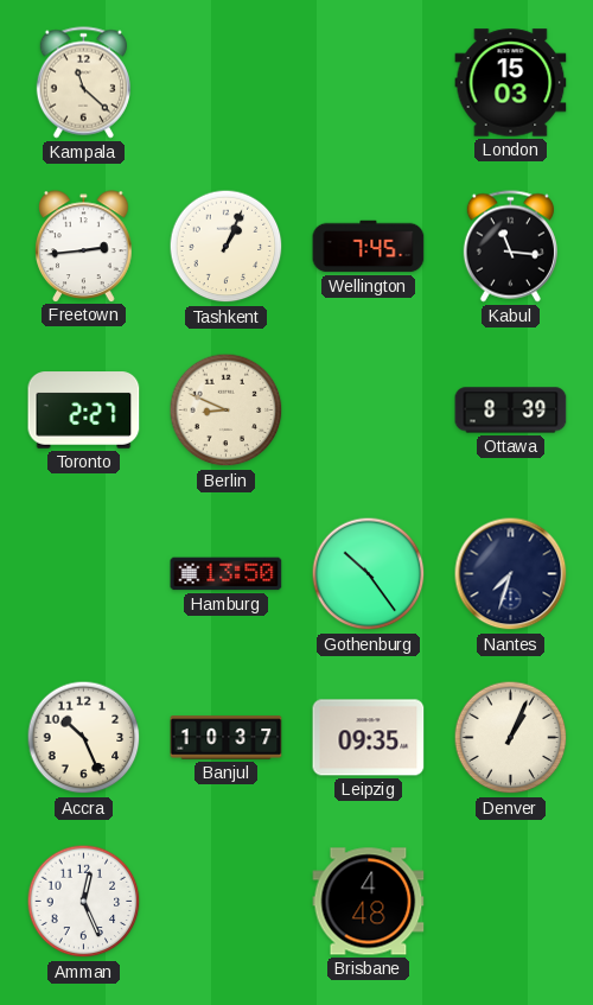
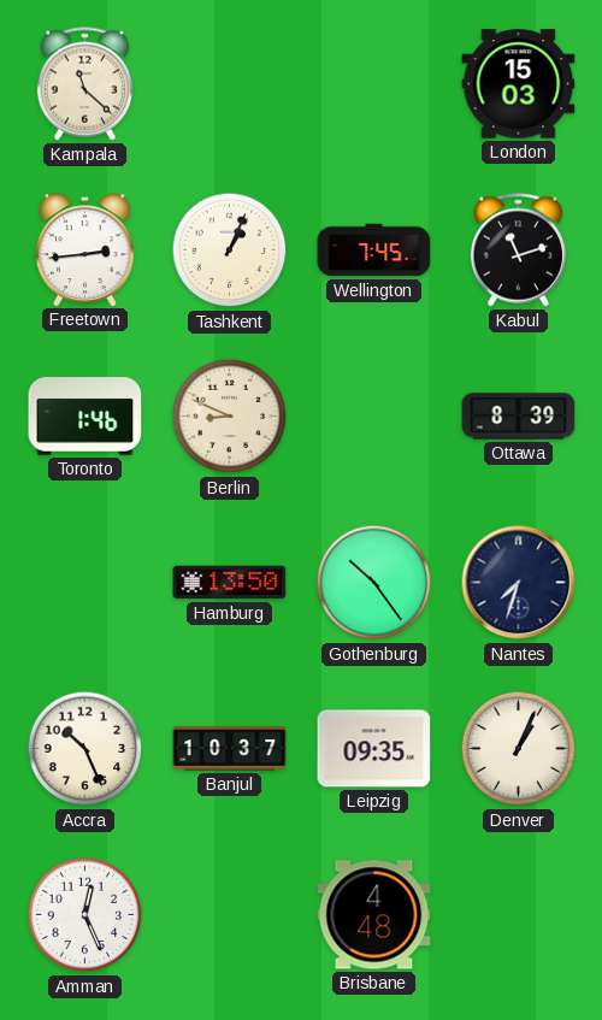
Kabul: 11:16 -> 11:12 (518, 250)
Toronto: 2:27 -> 1:46 (85, 417)
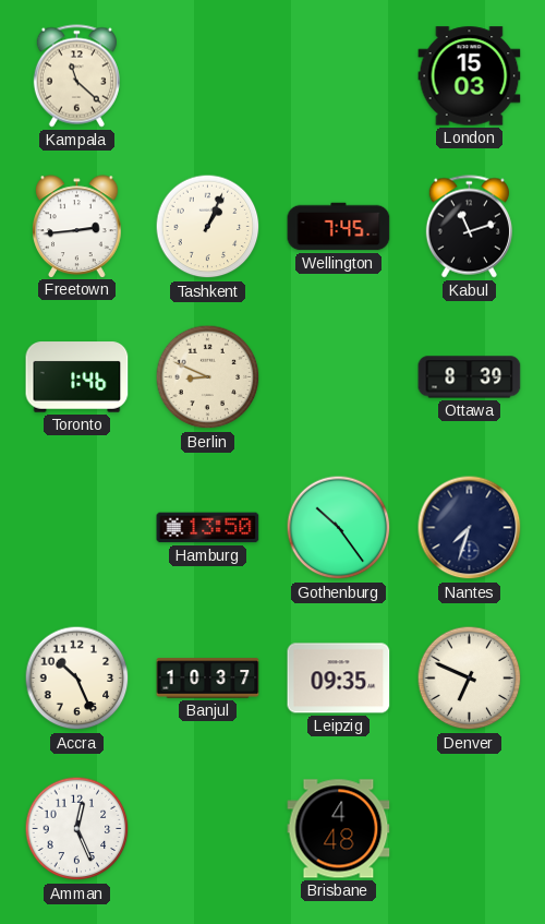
Denver: 1:04 -> 6:49 (470, 679)
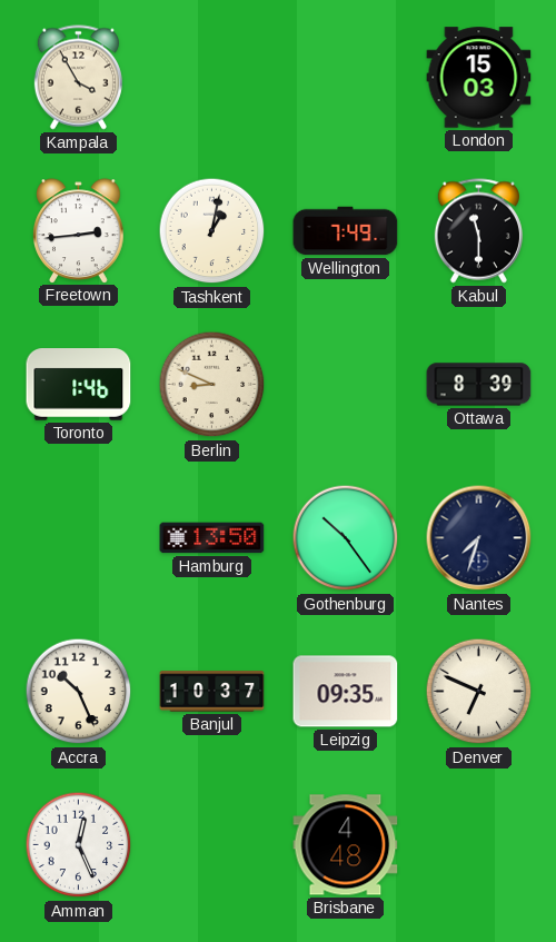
Kampala: 11:22 -> 3:55 (78, 78)
Tashkent: 1:04 -> 1:02 (212, 231)
Wellington: 7:45 -> 7:49 (346, 231)
Kabul: 11:12 -> 11:30 (478, 231)
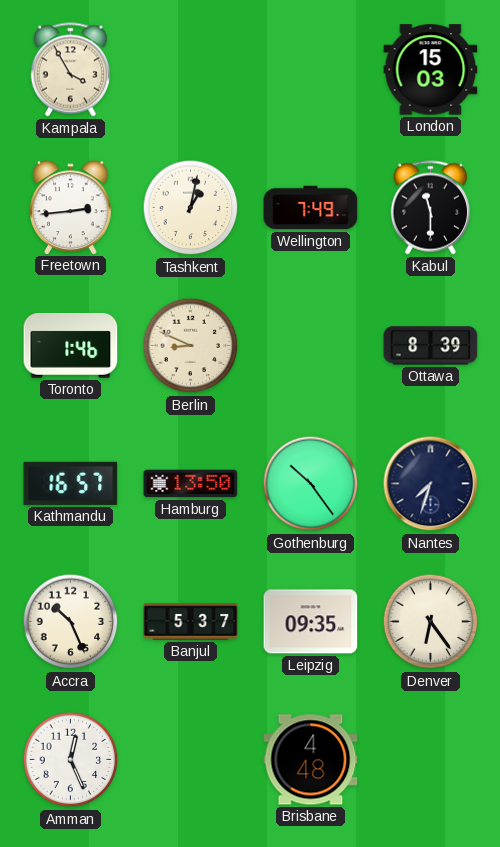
Kathmandu: none -> 16:57 (71, 483)
Banjul: 10:37 -> 5:37 (191, 622)
Denver: 6:49 -> 6:24 (431, 622)
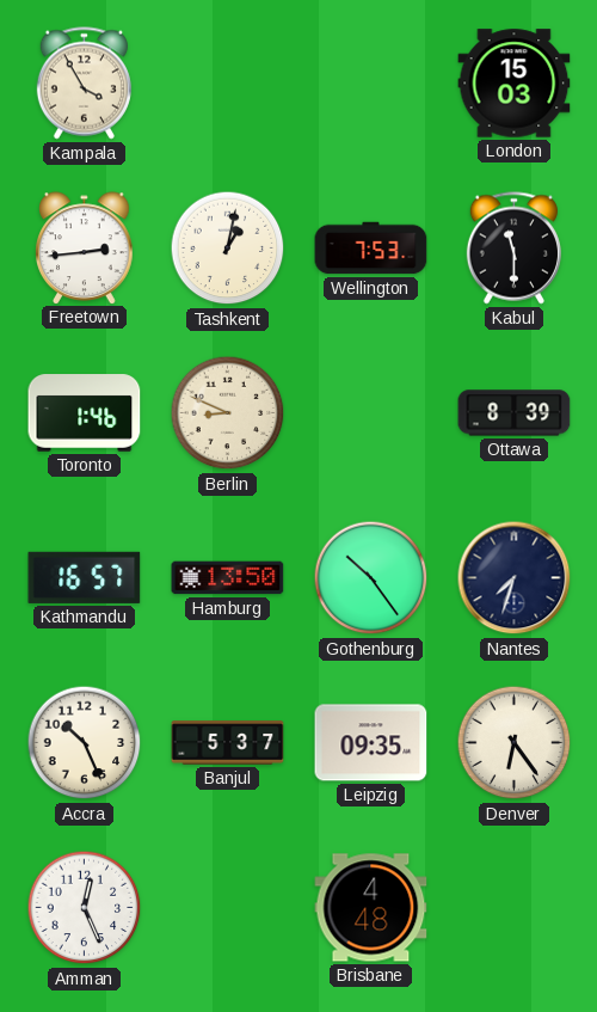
Wellington: 7:49 -> 7:53 (371, 249)
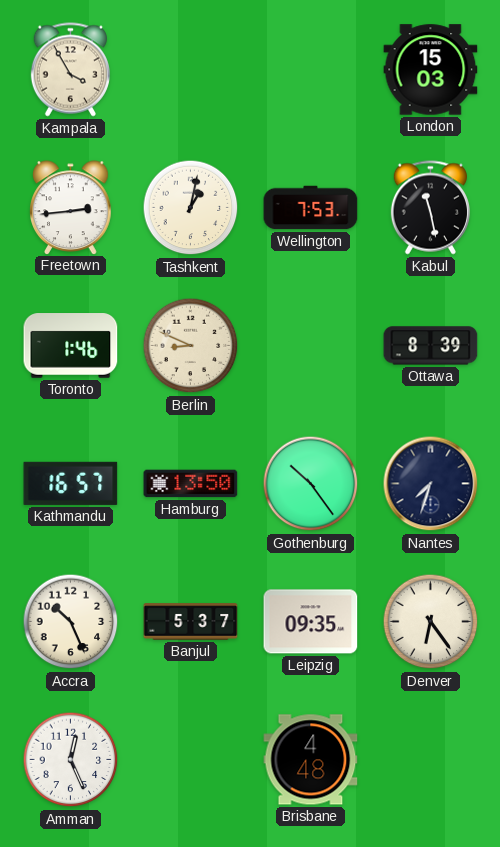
Kabul: 11:30 -> 11:28 (430, 208)
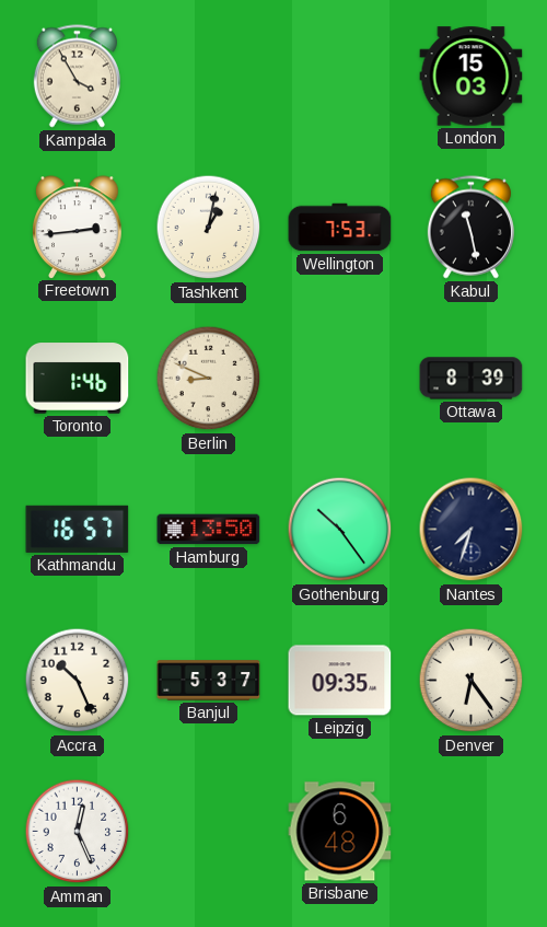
Brisbane: 4:48 -> 6:48 (340, 832)
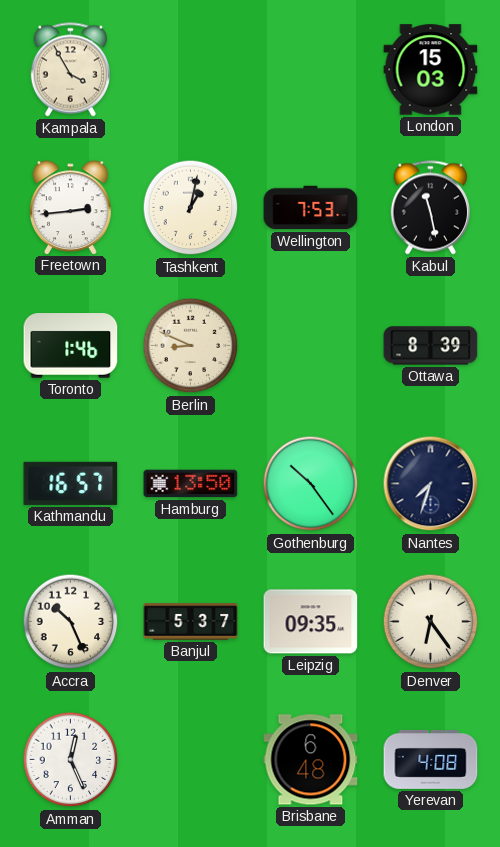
Yerevan: none -> 4:08 (431, 759)
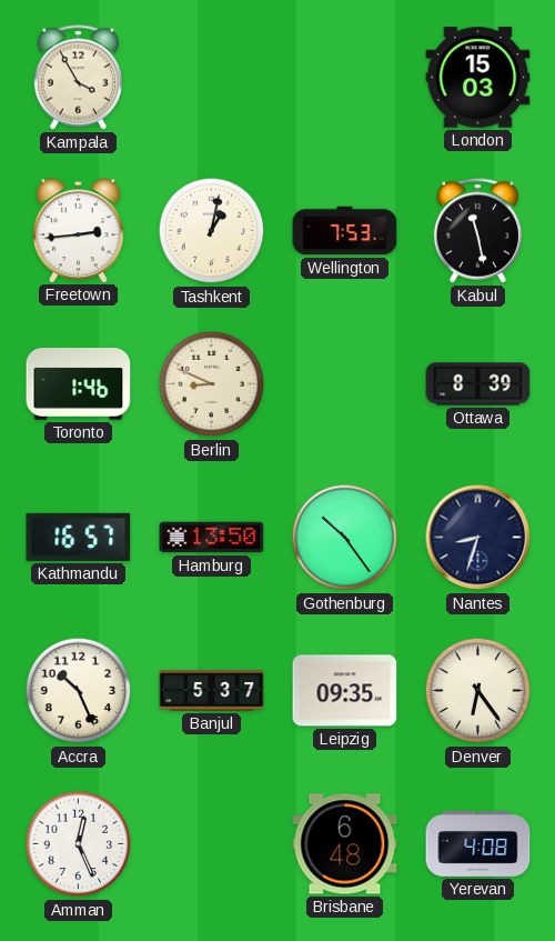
Nantes: 7:33 -> 8:33 (478, 538)
